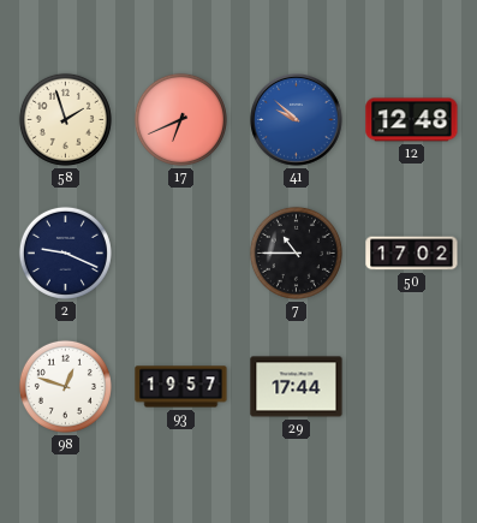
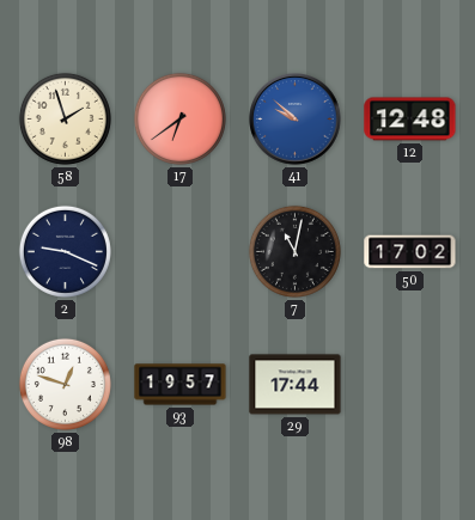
17: 6:41 -> 6:39 (179, 118)
7: 10:45 -> 11:02 (294, 251)
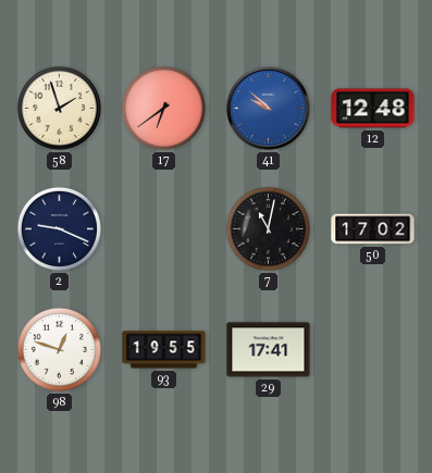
93: 19:57 -> 19:55 (164, 350)
29: 17:44 -> 17:41 (269, 350)
